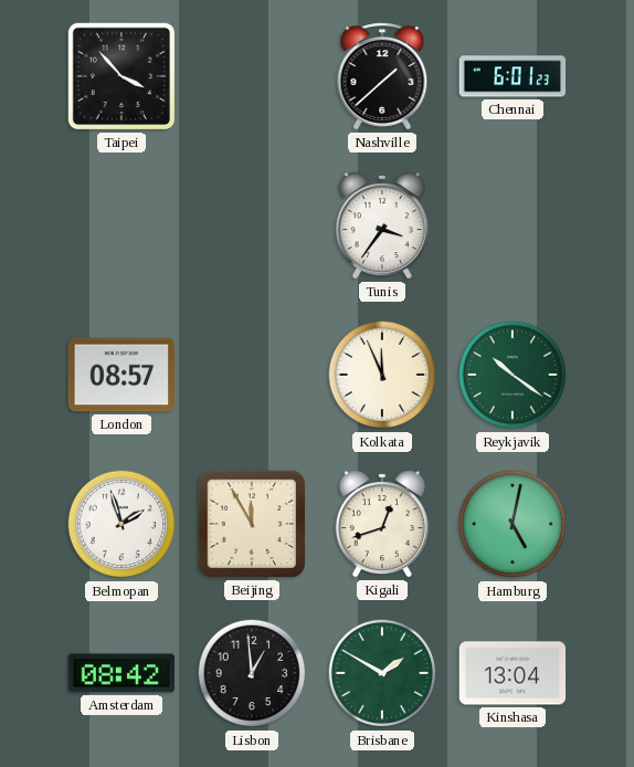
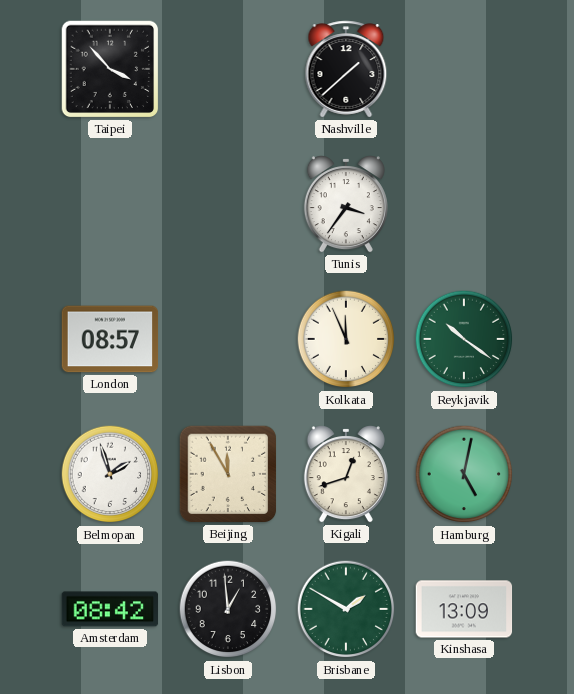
Chennai: 6:01 -> none (513, 76)
Kinshasa: 13:04 -> 13:09 (464, 609)
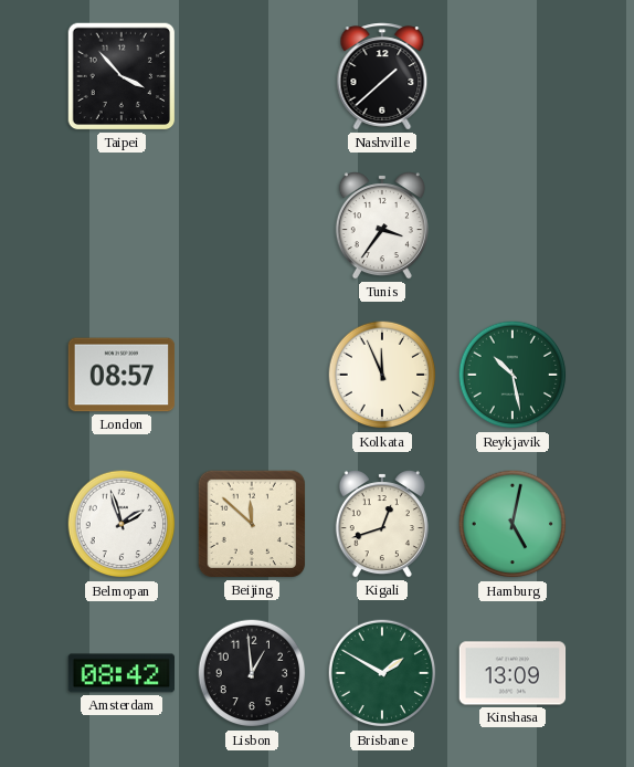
Reykjavik: 10:21 -> 10:28 (513, 375)
Beijing: 11:55 -> 11:52 (252, 524)
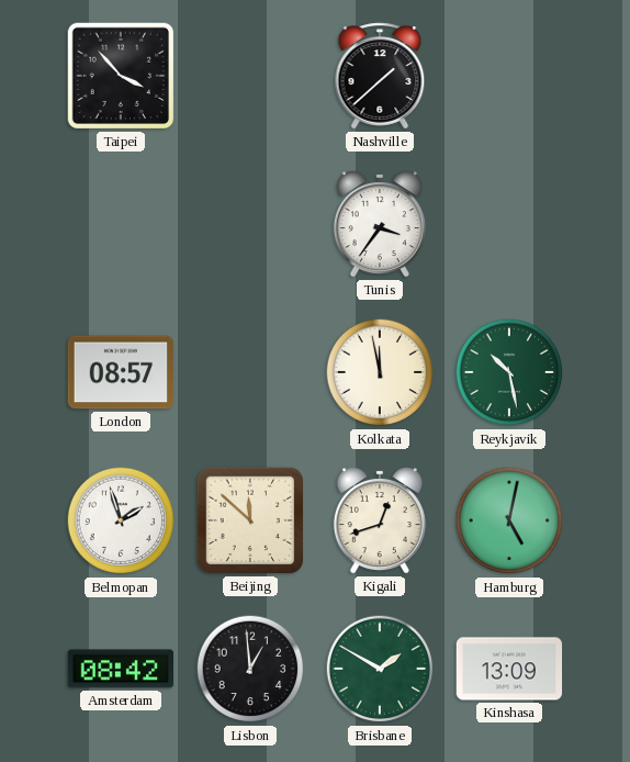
Kolkata: 11:56 -> 11:58 (380, 372)
